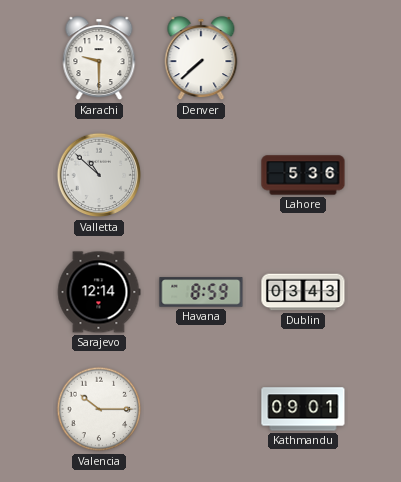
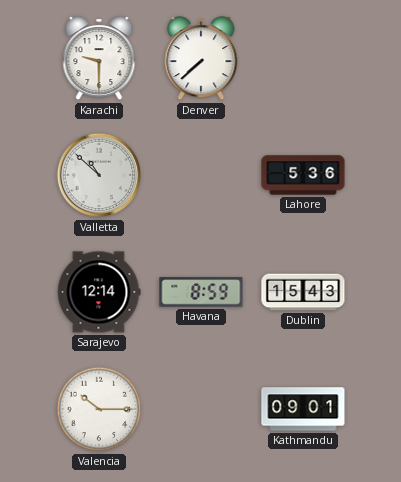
Dublin: 03:43 -> 15:43 (303, 292)
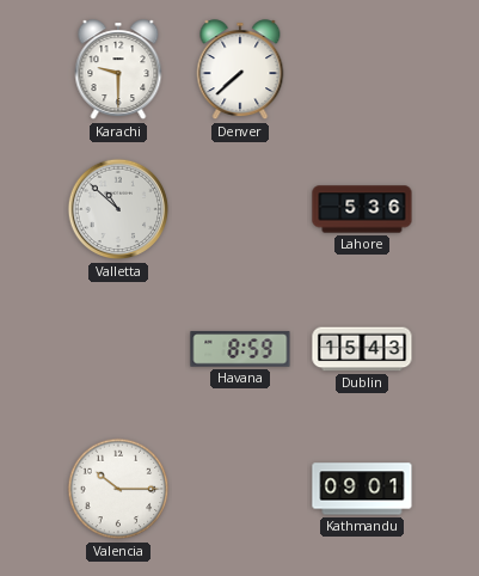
Sarajevo: 12:14 -> none (99, 292)
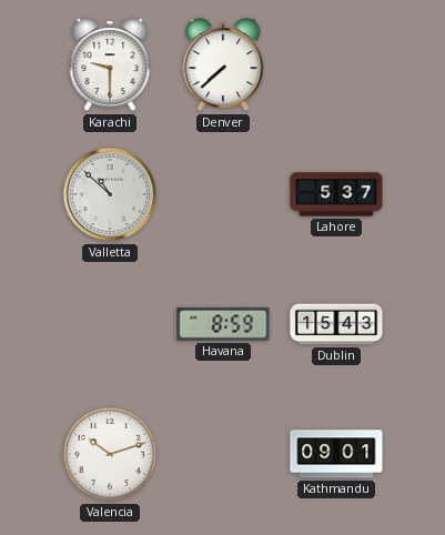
Lahore: 5:36 -> 5:37 (336, 194)
Valencia: 10:15 -> 10:12 (110, 454)
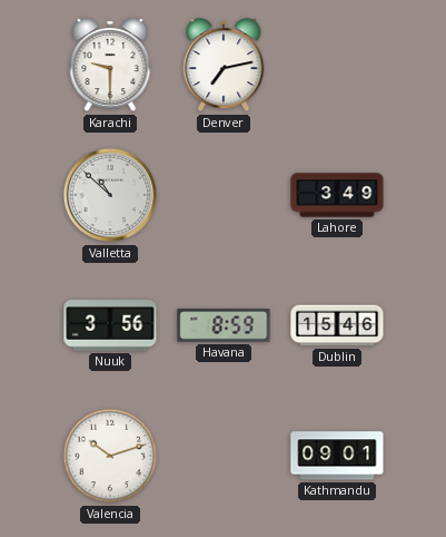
Denver: 7:38 -> 7:13 (224, 66)
Lahore: 5:37 -> 3:49 (337, 195)
Nuuk: none -> 3:56 (110, 326)
Dublin: 15:43 -> 15:46 (337, 325)
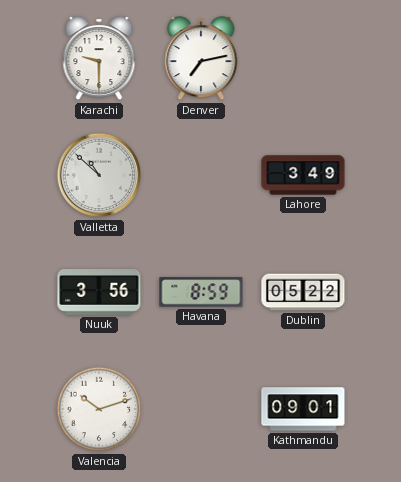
Dublin: 15:46 -> 05:22 (303, 292)
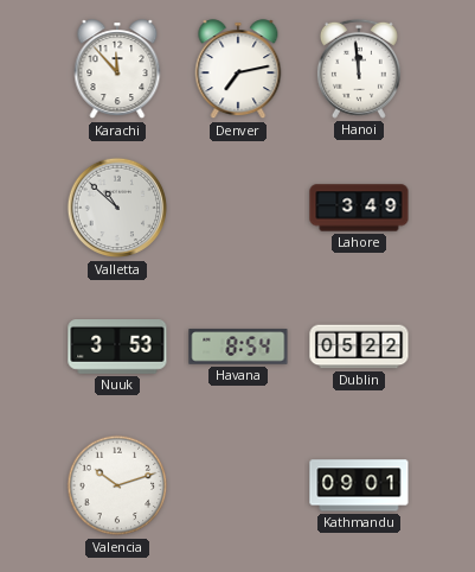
Karachi: 9:30 -> 11:53 (117, 70)
Hanoi: none -> 11:59 (359, 69)
Nuuk: 3:56 -> 3:53 (117, 348)
Havana: 8:59 -> 8:54 (238, 347)
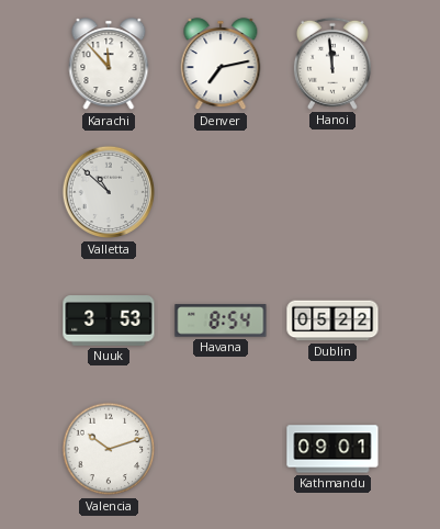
Lahore: 3:49 -> none (359, 208)
